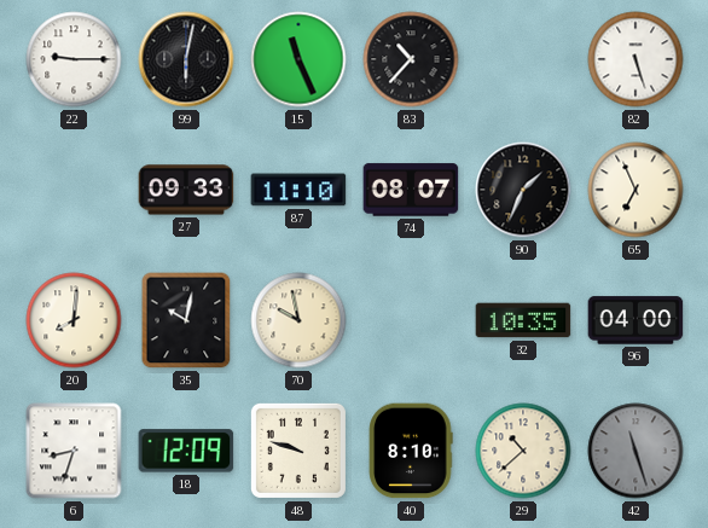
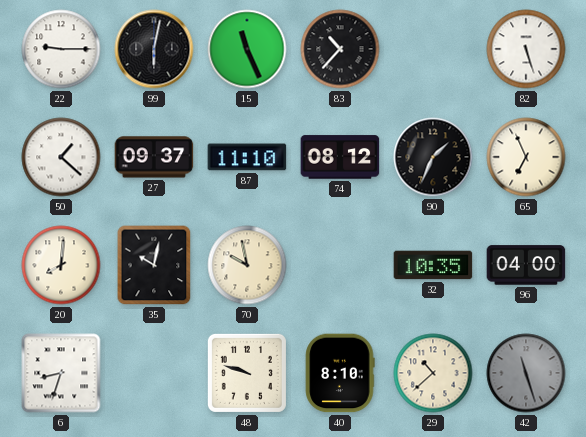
50: none -> 1:22 (61, 157)
27: 09:33 -> 09:37 (154, 157)
74: 08:07 -> 08:12 (340, 157)
18: 12:09 -> none (186, 451)
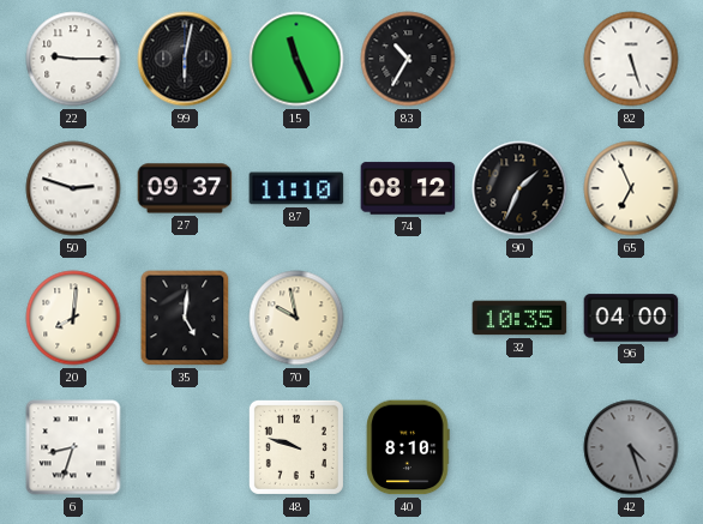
83: 10:37 -> 10:35 (408, 59)
50: 1:22 -> 2:48 (73, 188)
35: 10:02 -> 5:01 (185, 318)
29: 10:38 -> none (433, 373)
42: 11:27 -> 4:27 (631, 447)
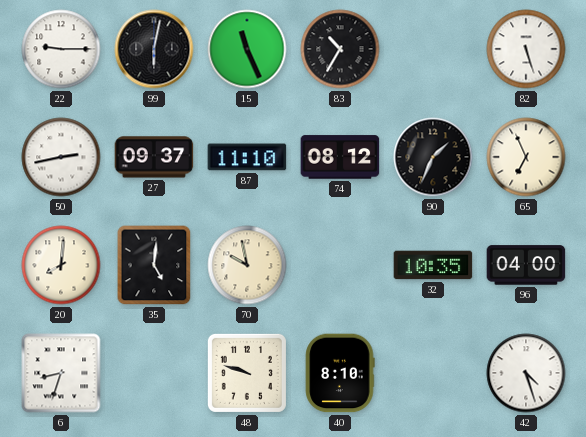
50: 2:48 -> 2:43 (61, 157)
42 dial: grey -> white (526, 373)
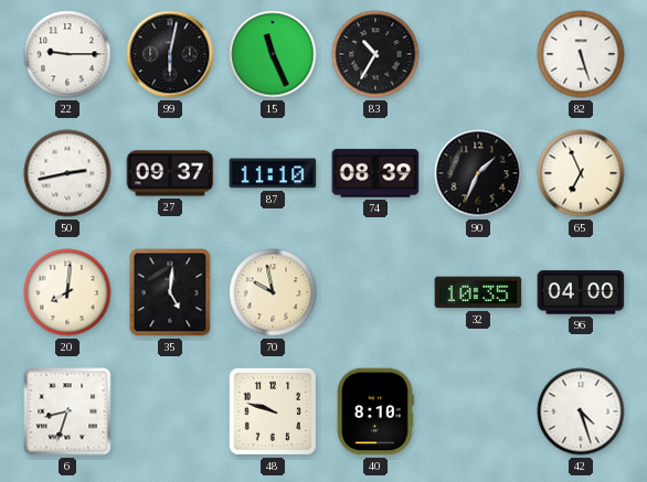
74: 08:12 -> 08:39 (375, 173)
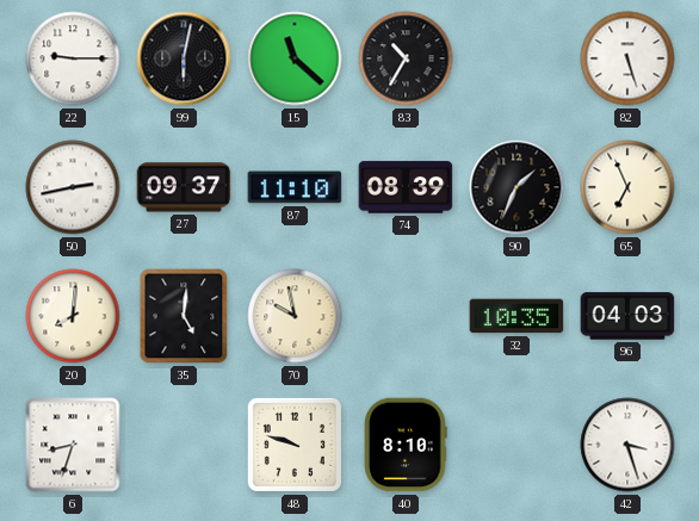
15: 11:26 -> 11:22 (295, 58)
96: 04:00 -> 04:03 (627, 316)
42: 4:27 -> 3:27 (627, 445)
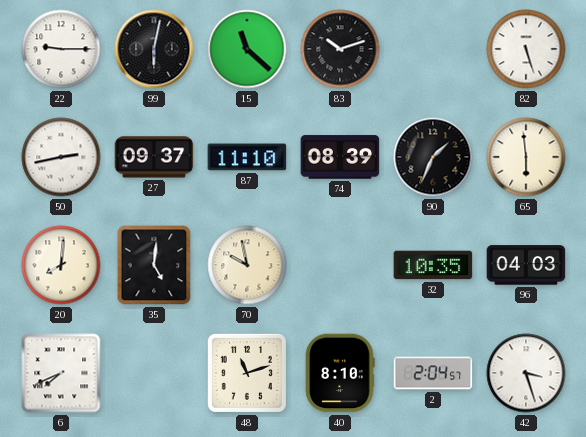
83: 10:35 -> 10:12 (340, 49)
65: 6:56 -> 5:59 (526, 157)
6: 8:33 -> 7:41 (61, 373)
48: 9:48 -> 11:12 (247, 373)
2: none -> 2:04 (433, 373)
